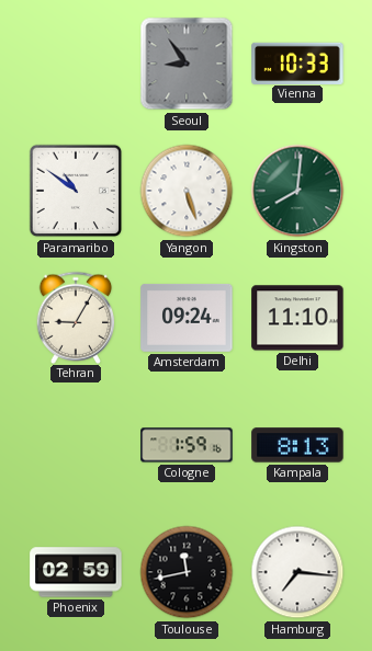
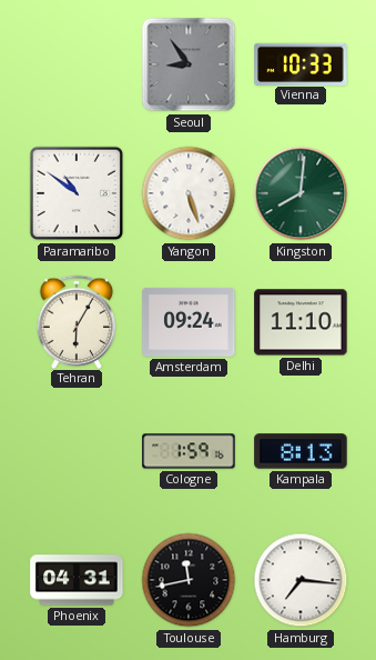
Tehran: 9:05 -> 6:05 (77, 321)
Phoenix: 02:59 -> 04:31 (77, 580)
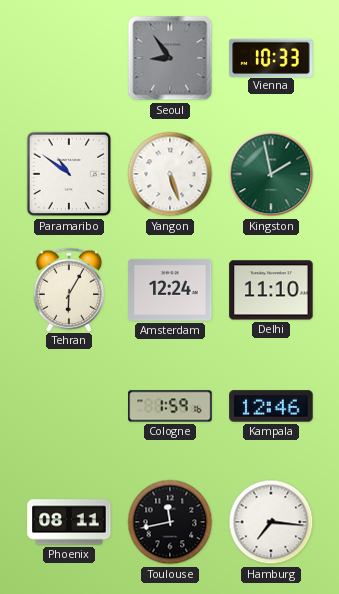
Kingston: 8:01 -> 1:58 (271, 174)
Amsterdam: 09:24 -> 12:24 (170, 290)
Kampala: 8:13 -> 12:46 (271, 406)
Phoenix: 04:31 -> 08:11 (69, 522)
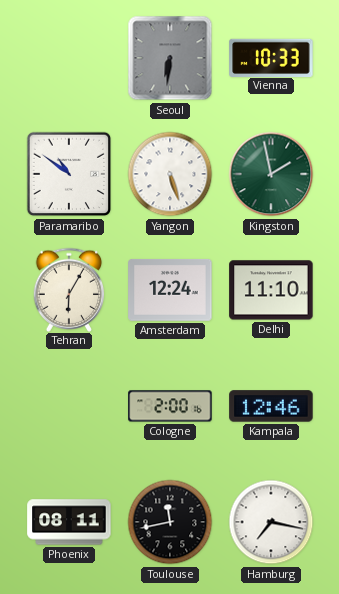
Seoul: 8:54 -> 6:31 (170, 58)
Cologne: 1:59 -> 2:00 (170, 406)
Hamburg: 7:16 -> 7:17 (271, 522)
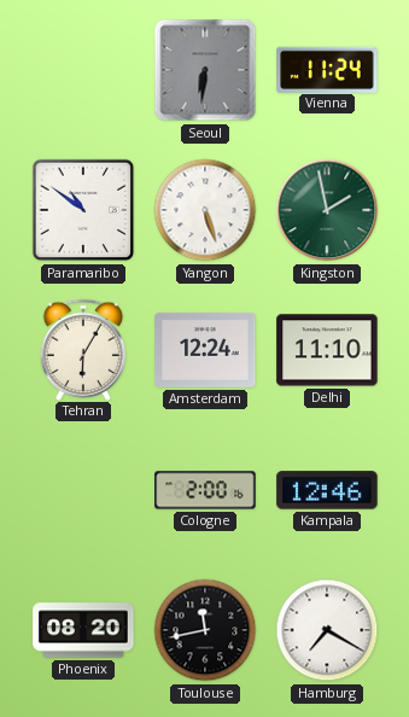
Vienna: 10:33 -> 11:24 (327, 69)
Phoenix: 08:11 -> 08:20 (83, 630)
Hamburg: 7:17 -> 7:20 (327, 630)
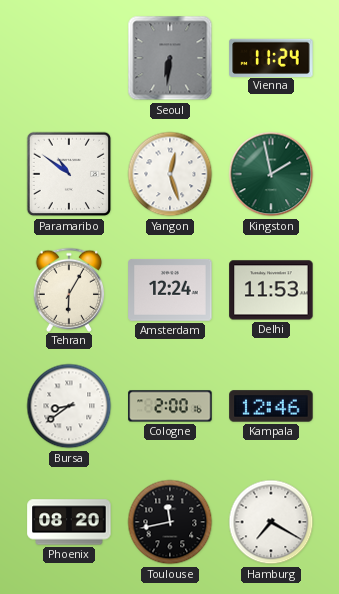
Yangon: 5:27 -> 12:27 (170, 174)
Delhi: 11:10 -> 11:53 (271, 290)
Bursa: none -> 8:39 (69, 406)
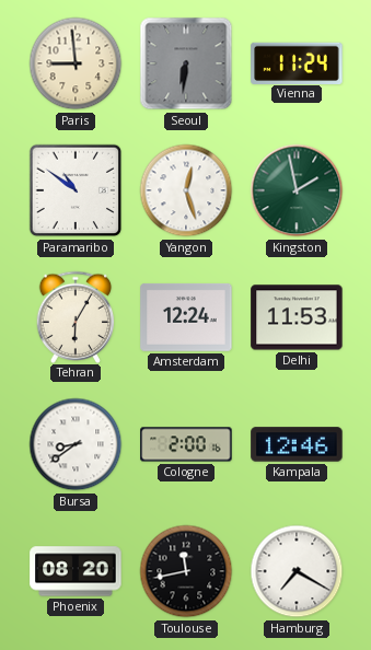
Paris: none -> 8:59 (76, 63)
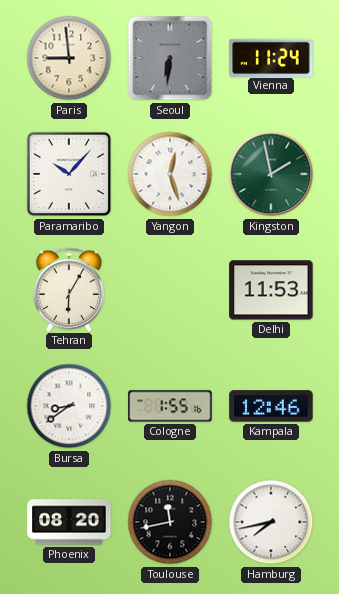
Paramaribo: 10:51 -> 10:07 (69, 174)
Amsterdam: 12:24 -> none (186, 317)
Cologne: 2:00 -> 1:55 (170, 406)
Hamburg: 7:20 -> 7:43 (271, 522)
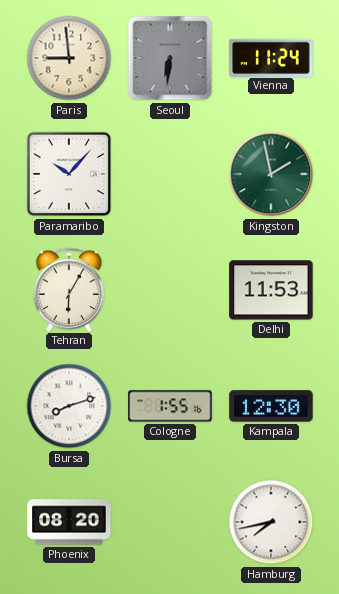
Yangon: 12:27 -> none (170, 174)
Bursa: 8:39 -> 8:12 (69, 406)
Kampala: 12:46 -> 12:30 (271, 406)
Toulouse: 11:43 -> none (170, 522)
